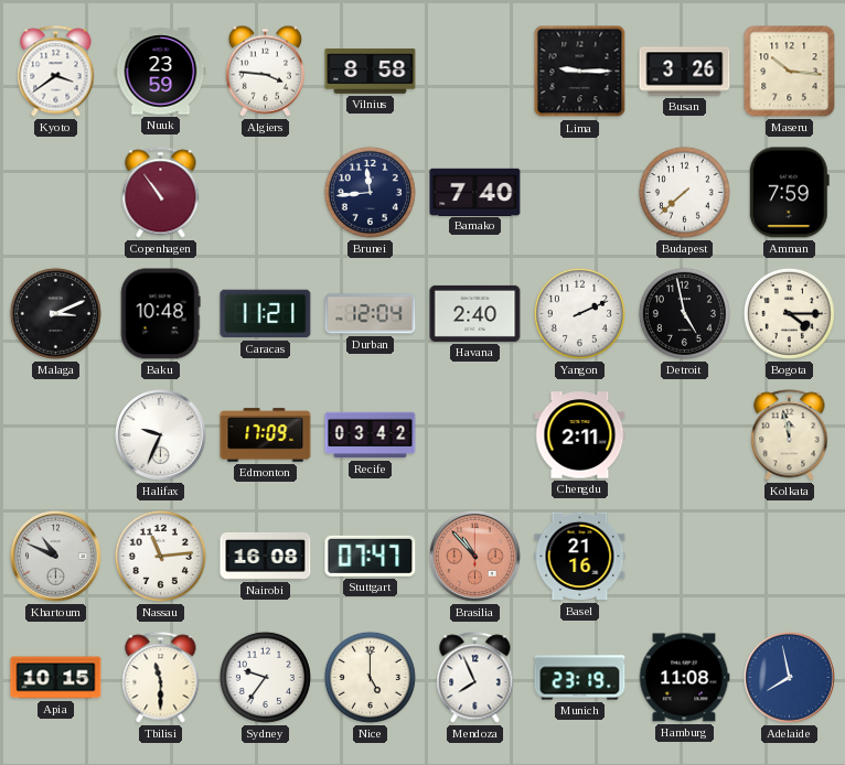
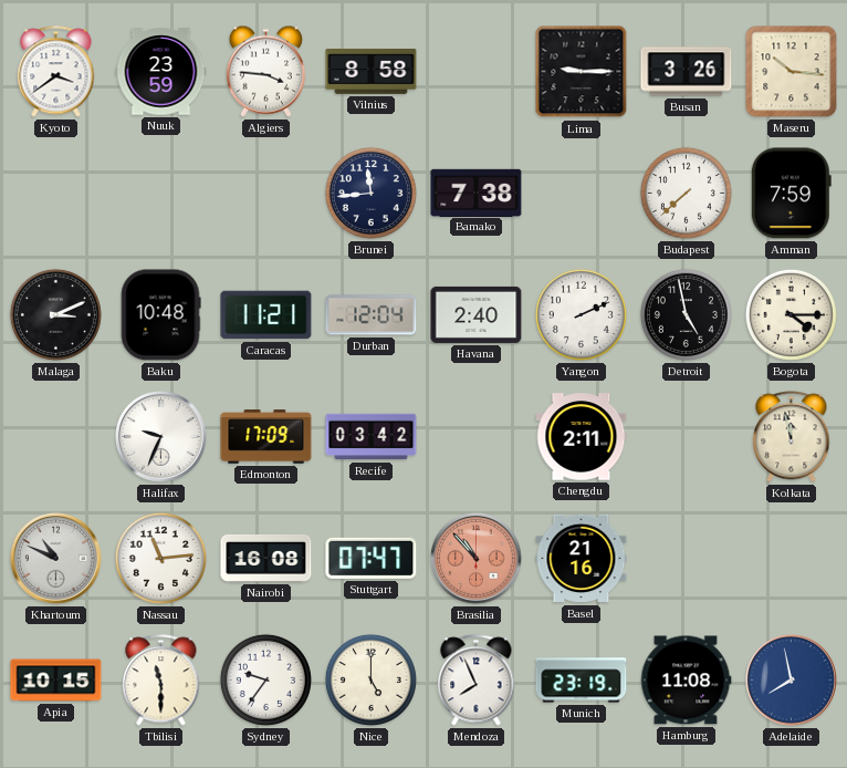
Copenhagen: 10:54 -> none (161, 193)
Bamako: 7:40 -> 7:38 (477, 193)
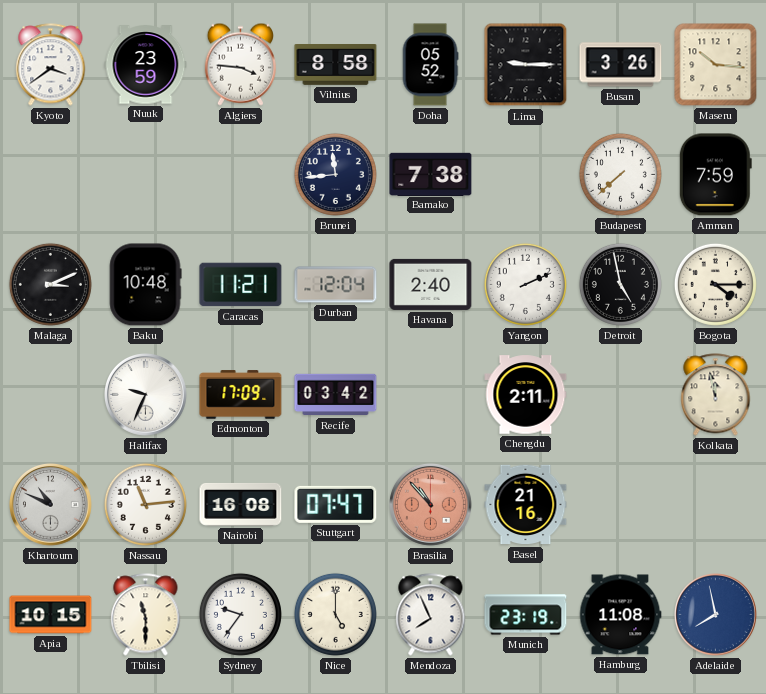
Doha: none -> 05:52 (430, 65)
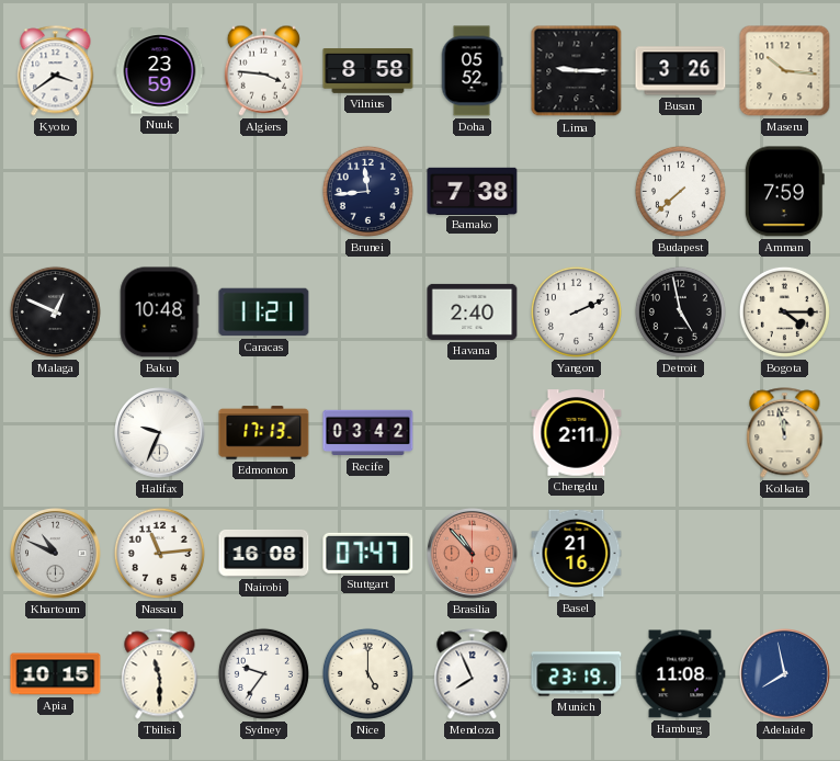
Malaga: 3:11 -> 12:49 (55, 311)
Durban: 12:04 -> none (336, 285)
Edmonton: 17:09 -> 17:13 (264, 433)
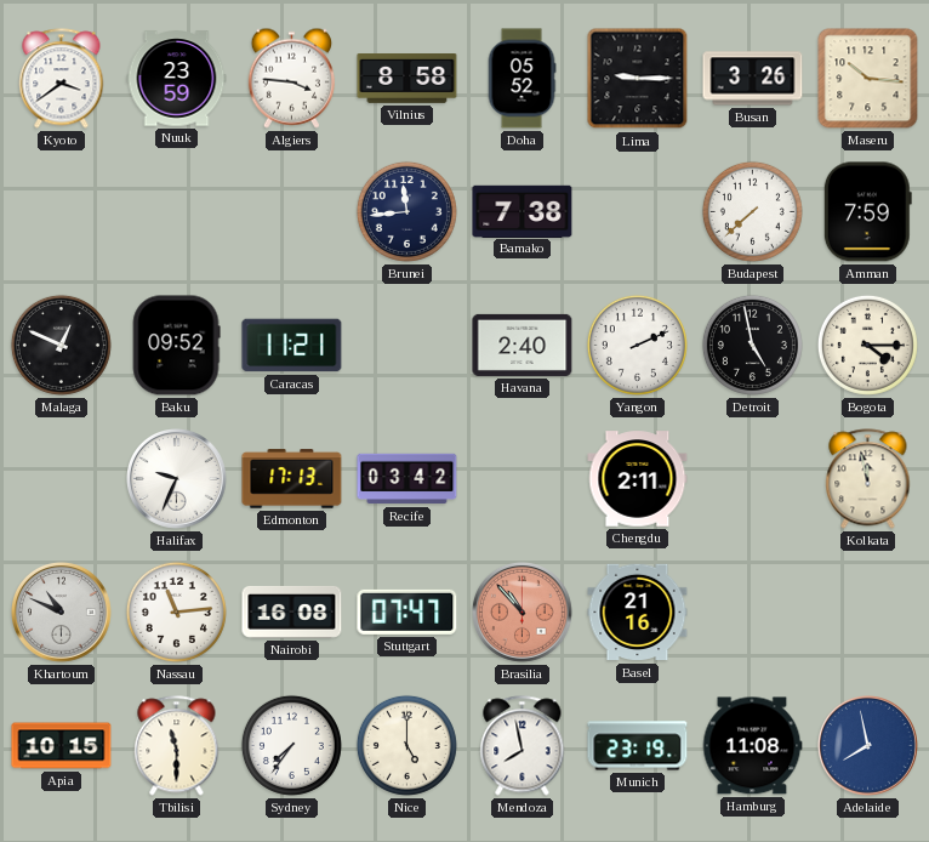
Baku: 10:48 -> 09:52 (176, 346)
Sydney: 9:36 -> 7:36 (291, 745)
Mendoza: 7:56 -> 7:58 (523, 746)
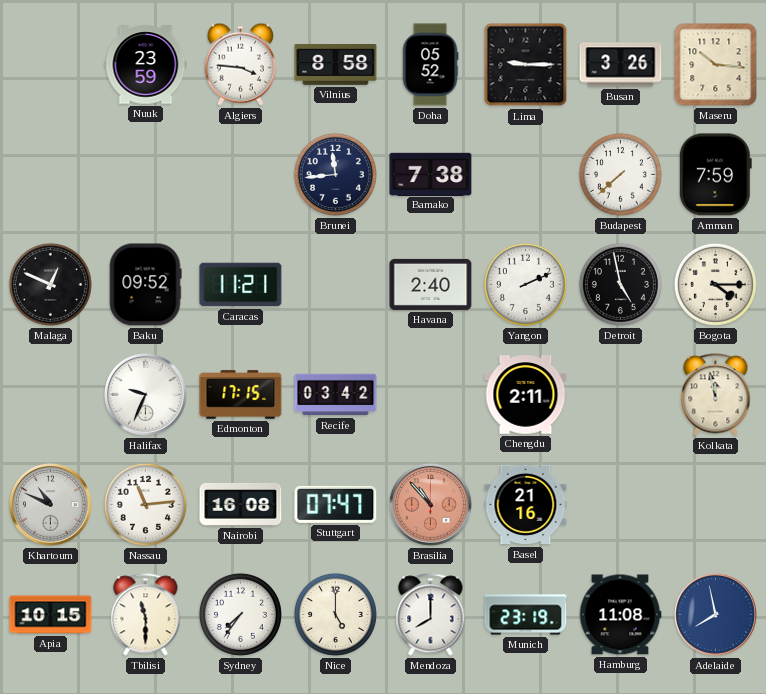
Kyoto: 3:39 -> none (62, 79)
Edmonton: 17:13 -> 17:15 (241, 395)
Mendoza: 7:58 -> 8:00 (431, 615)
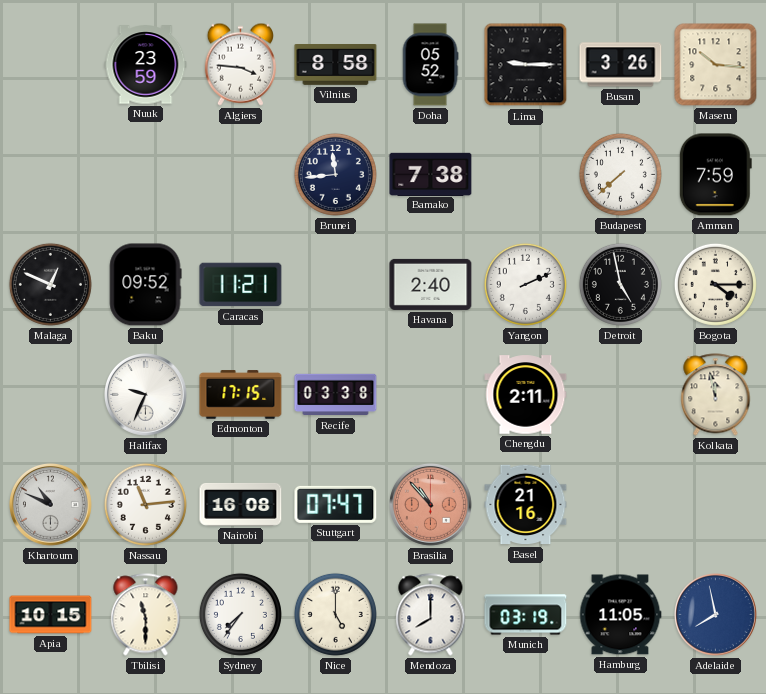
Recife: 03:42 -> 03:38 (336, 395)
Munich: 23:19 -> 03:19 (526, 615)
Hamburg: 11:08 -> 11:05 (620, 615)
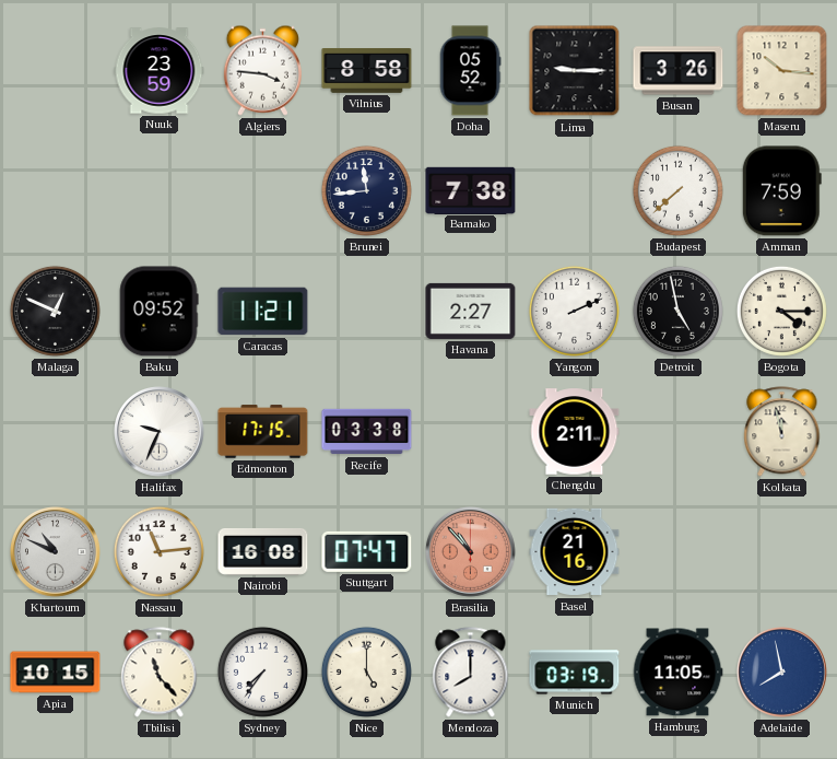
Havana: 2:40 -> 2:27 (471, 311)
Tbilisi: 11:30 -> 11:23 (160, 673)
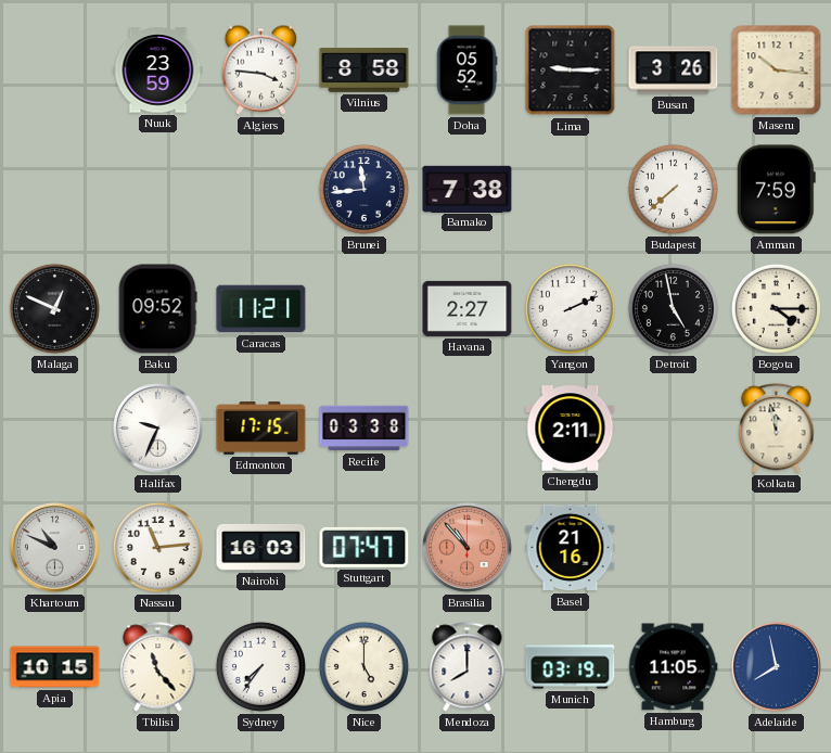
Nairobi: 16:08 -> 16:03 (261, 547)
